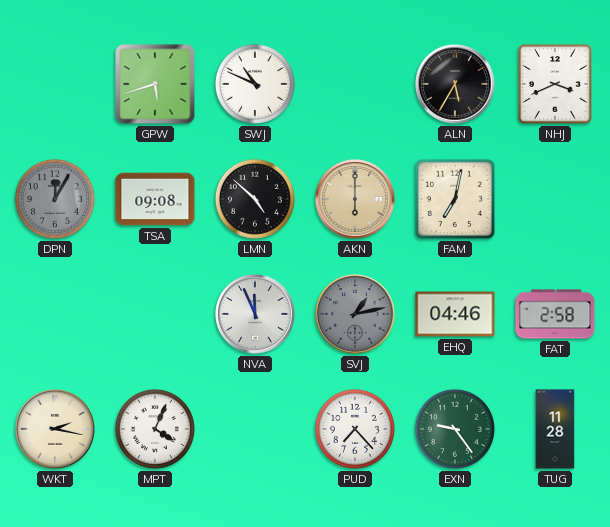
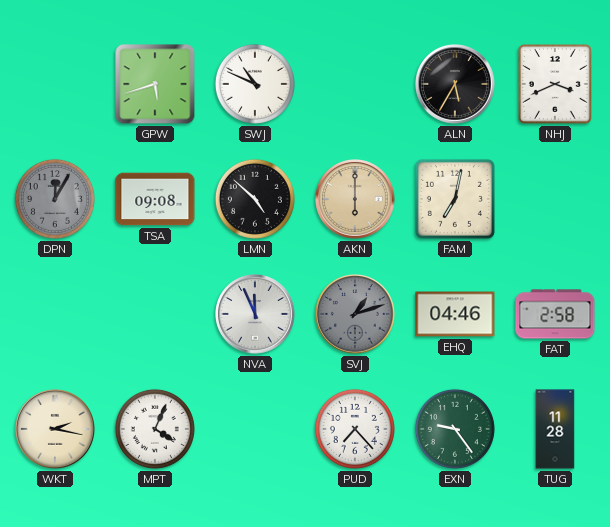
SVJ: 1:13 -> 1:12 (355, 314)
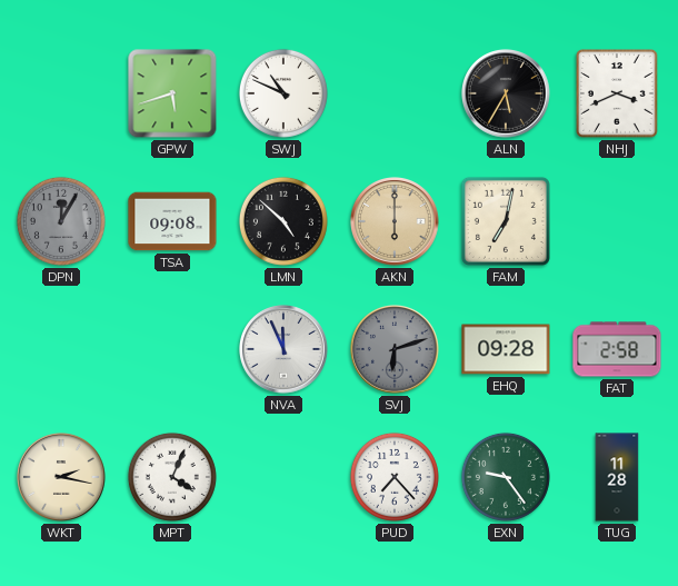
SVJ: 1:12 -> 6:12 (395, 349)
EHQ: 04:46 -> 09:28 (506, 349)
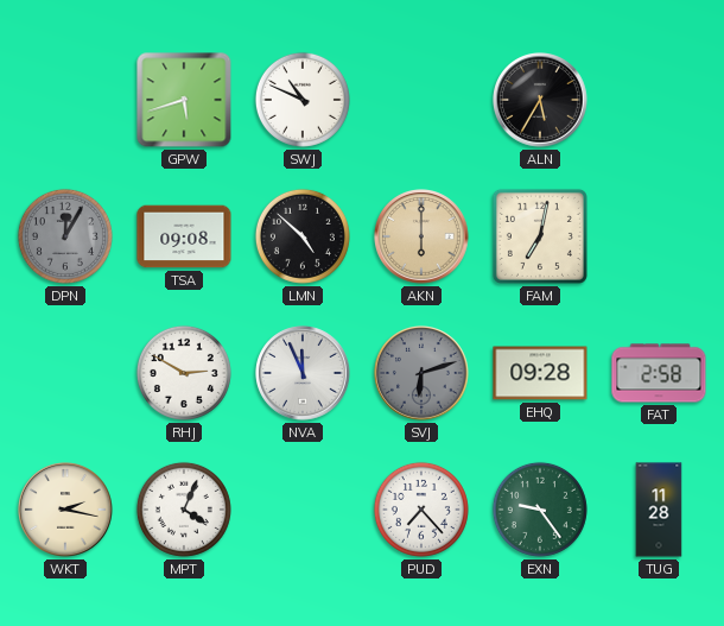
NHJ: 3:41 -> none (617, 95)
RHJ: none -> 2:50 (184, 373)
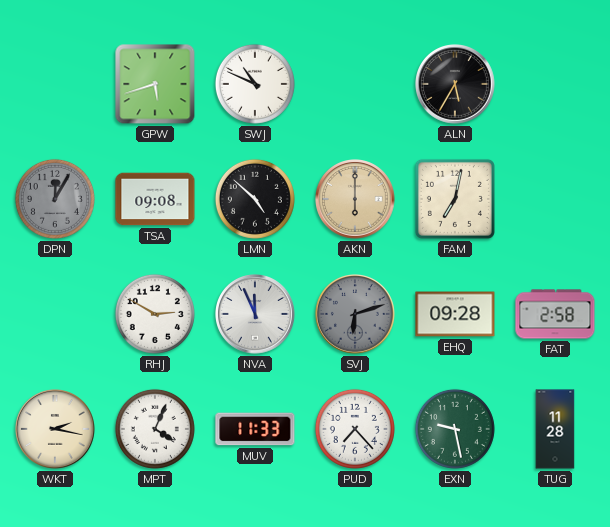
MUV: none -> 11:33 (255, 429)
EXN: 9:24 -> 9:28 (455, 429)
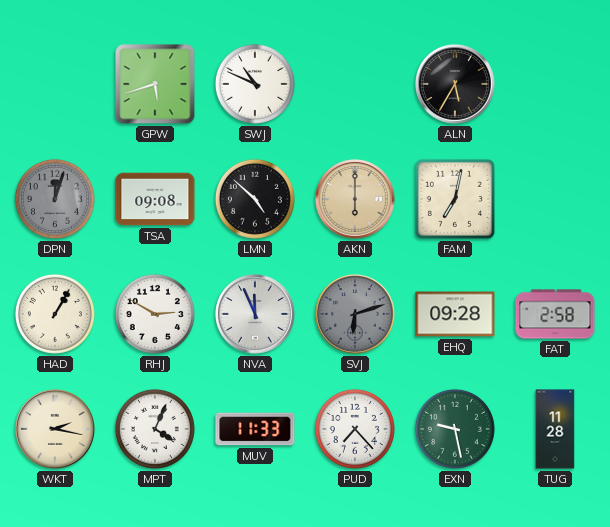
DPN: 12:05 -> 12:03 (55, 199)
HAD: none -> 1:05 (55, 314)
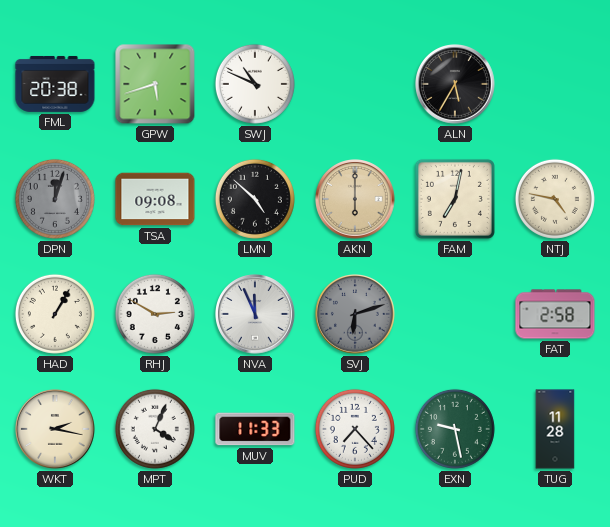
FML: none -> 20:38 (55, 84)
NTJ: none -> 4:47 (555, 199)
EHQ: 09:28 -> none (455, 314)
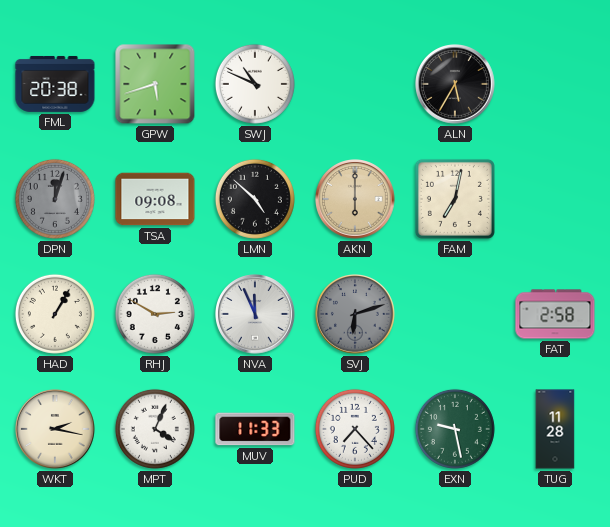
NTJ: 4:47 -> none (555, 199)
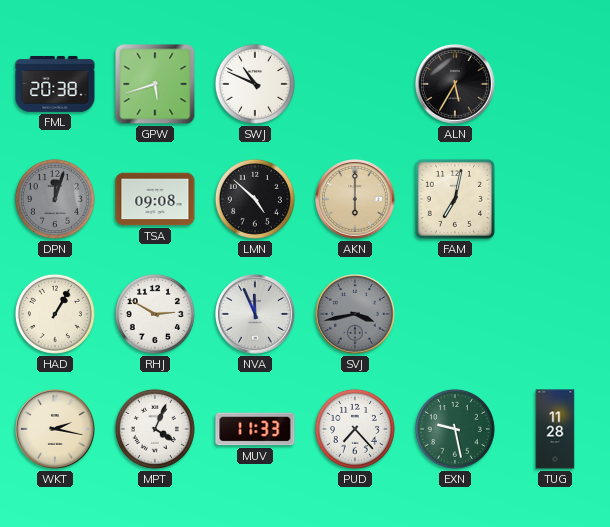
SVJ: 6:12 -> 3:43 (355, 314)
FAT: 2:58 -> none (555, 314)
